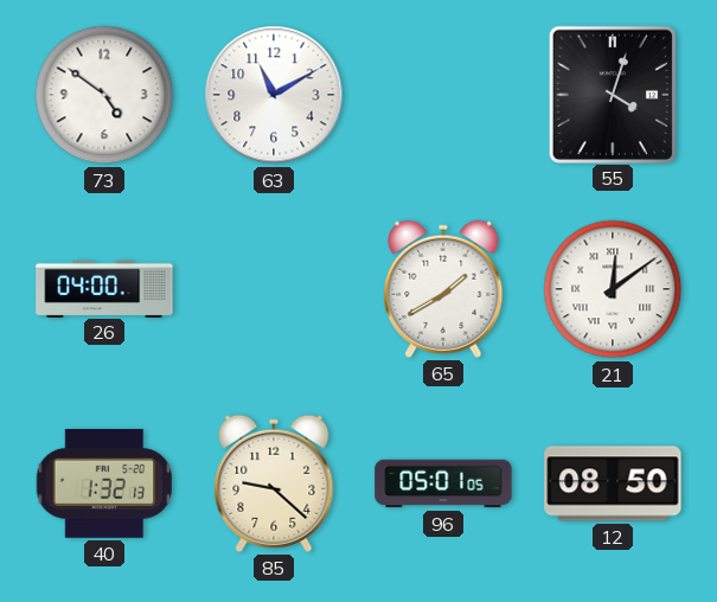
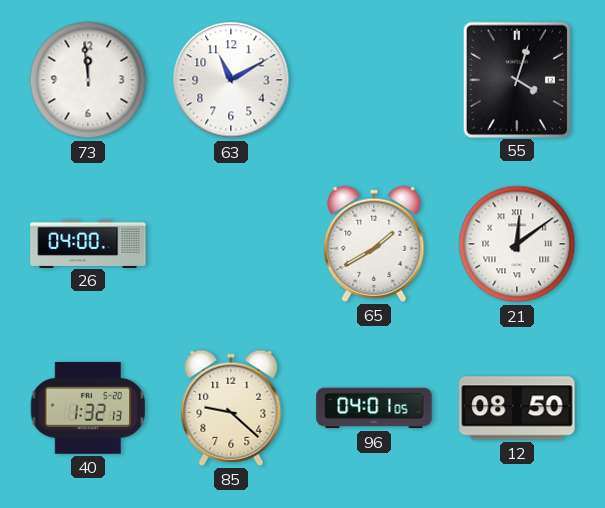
73: 4:51 -> 11:59 (88, 80)
96: 05:01 -> 04:01 (374, 408)
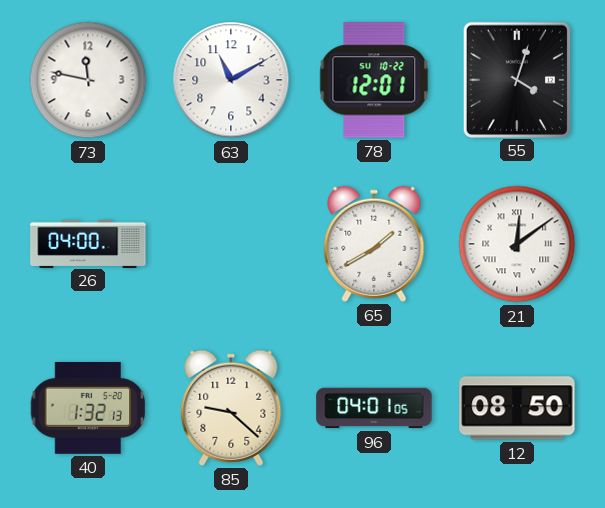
73: 11:59 -> 11:47 (88, 80)
78: none -> 12:01 (374, 80)
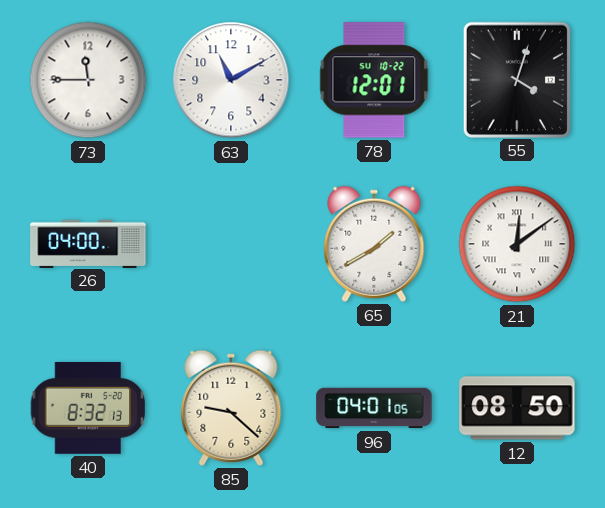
73: 11:47 -> 11:45 (88, 80)
40: 1:32 -> 8:32 (88, 408)
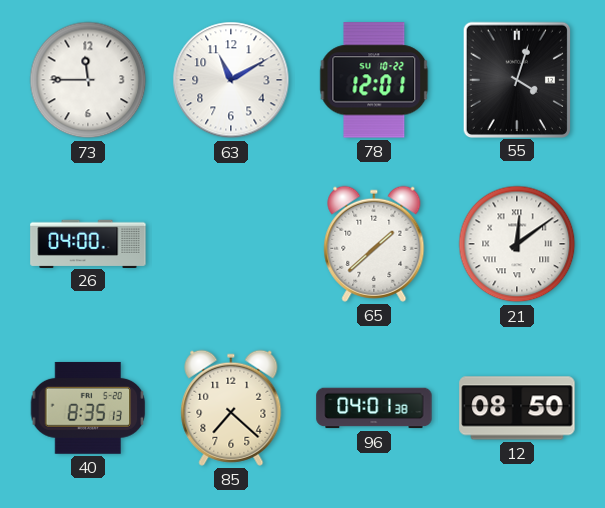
65: 1:40 -> 1:38 (374, 244)
40: 8:32 -> 8:35 (88, 408)
85: 9:22 -> 7:22 (231, 408)
96: 04:01:05 -> 04:01:38 (374, 408)
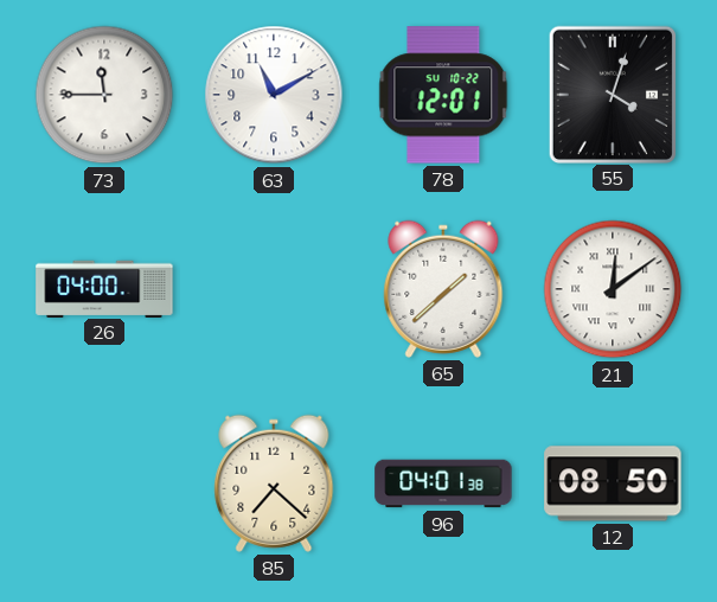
40: 8:35 -> none (88, 408)
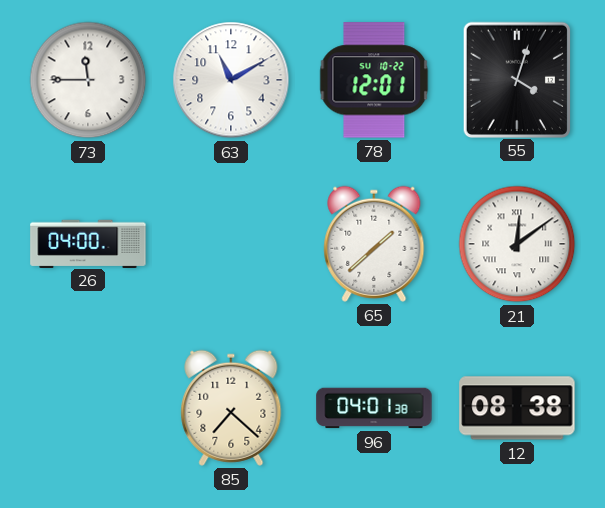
12: 08:50 -> 08:38 (517, 408)
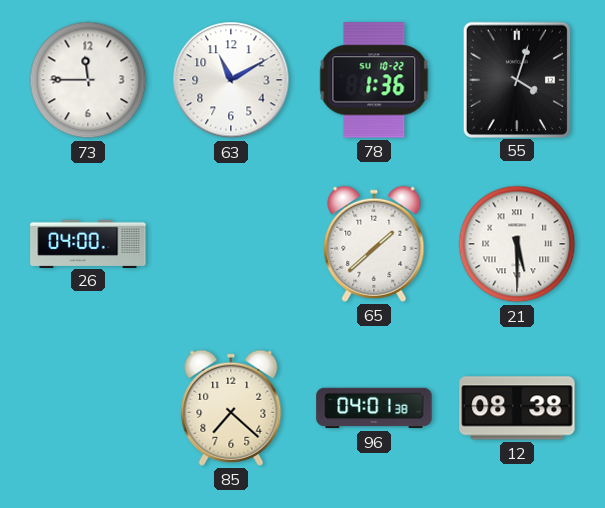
78: 12:01 -> 1:36 (374, 80)
21: 12:09 -> 5:30 (517, 244)
